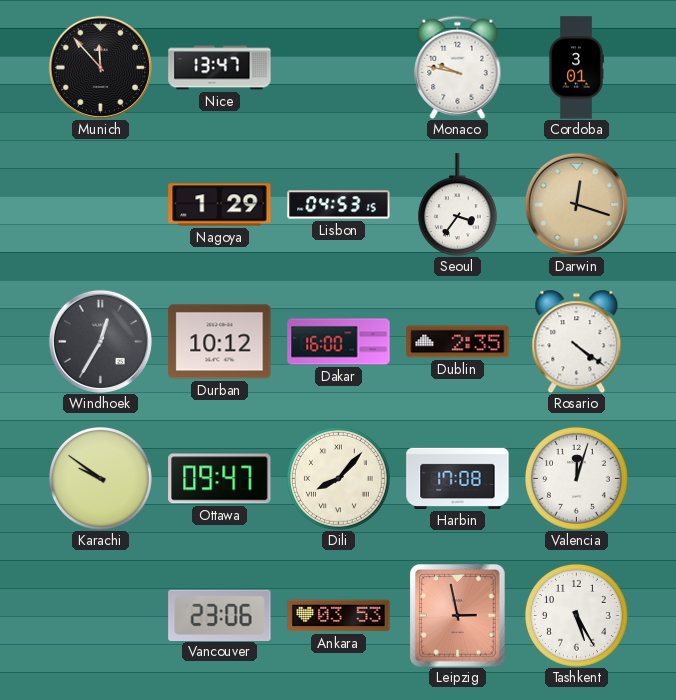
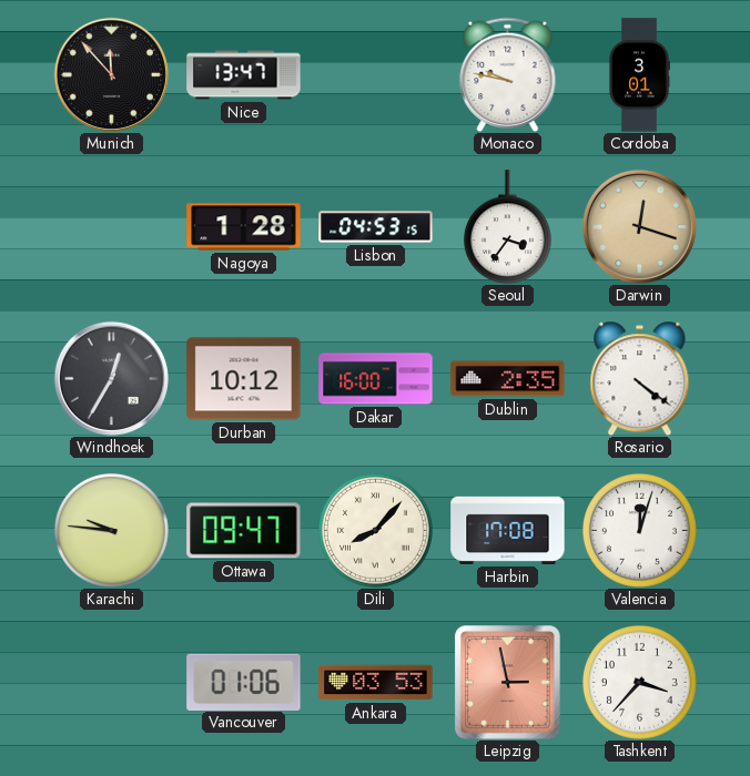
Nagoya: 1:29 -> 1:28 (244, 227)
Karachi: 9:51 -> 9:46 (111, 530)
Vancouver: 23:06 -> 01:06 (244, 682)
Tashkent: 5:25 -> 3:37 (639, 682)
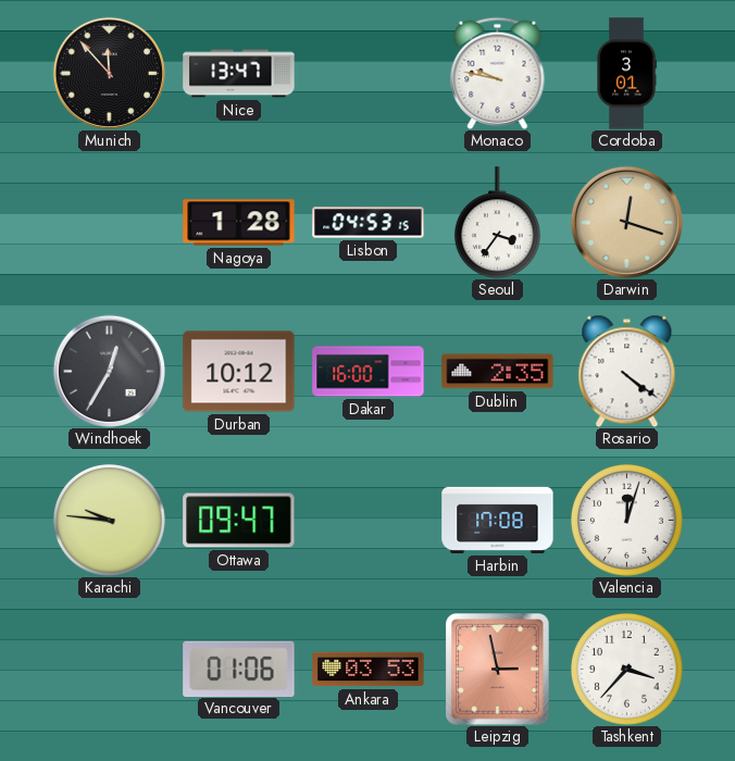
Dili: 8:07 -> none (375, 530)
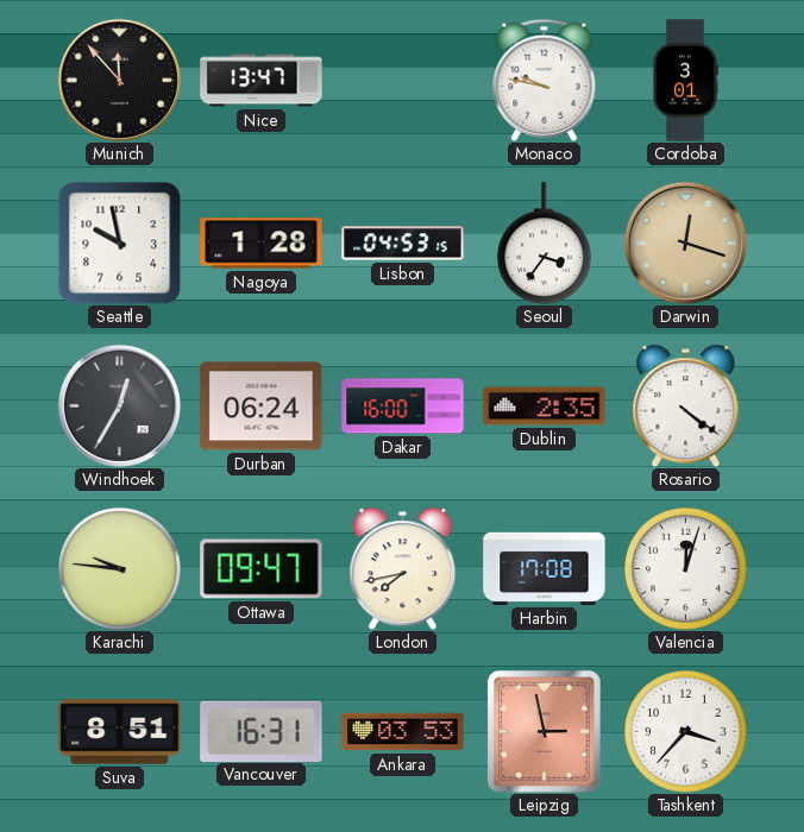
Seattle: none -> 9:58 (119, 242)
Durban: 10:12 -> 06:24 (262, 406)
London: none -> 7:43 (403, 568)
Suva: none -> 8:51 (120, 732)
Vancouver: 01:06 -> 16:31 (262, 731)
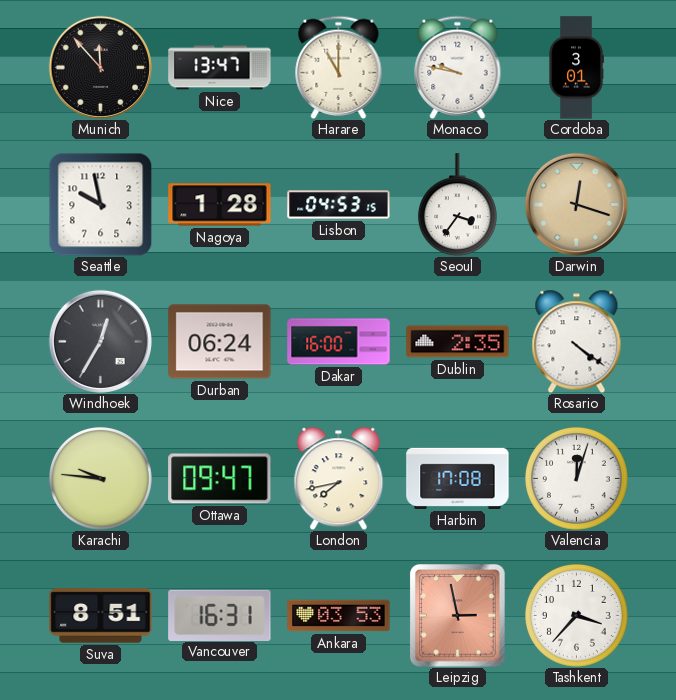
Harare: none -> 11:00 (339, 67)
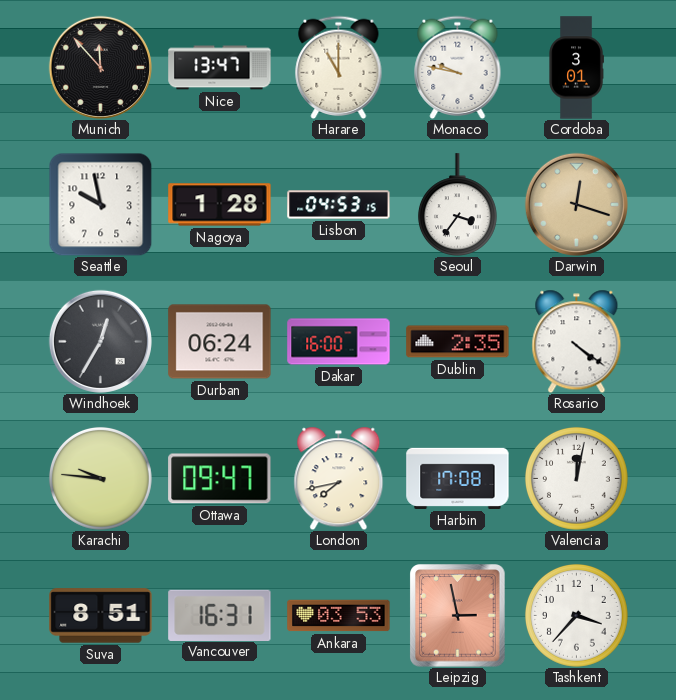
Valencia: 12:03 -> 12:02 (576, 478)
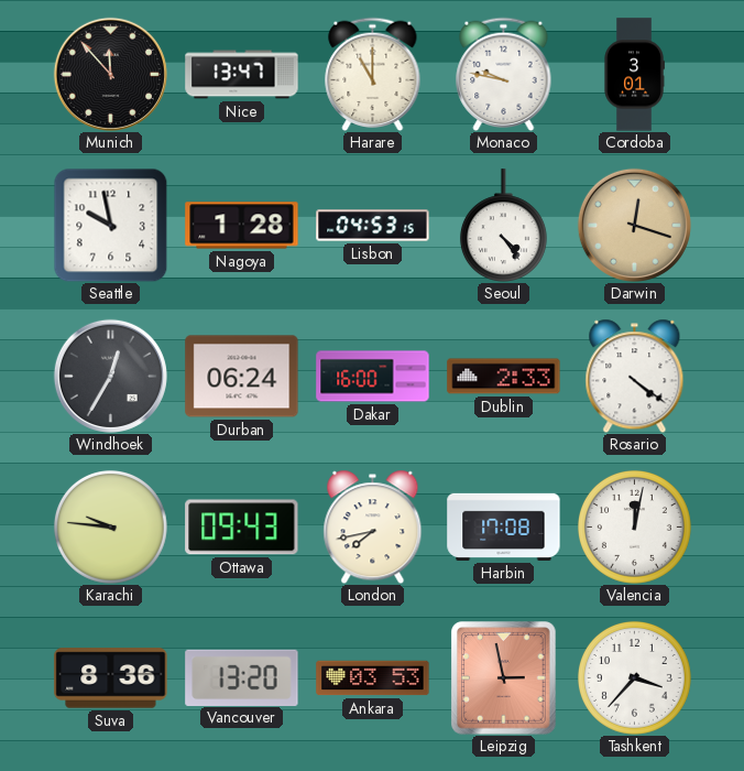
Seoul: 3:36 -> 4:24 (503, 225)
Dublin: 2:35 -> 2:33 (504, 377)
Ottawa: 09:47 -> 09:43 (242, 528)
Suva: 8:51 -> 8:36 (111, 678)
Vancouver: 16:31 -> 13:20 (242, 677)
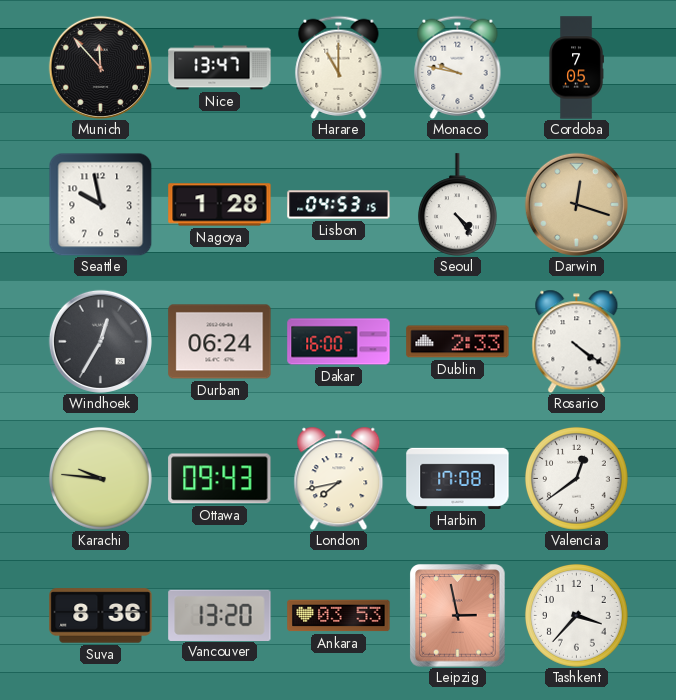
Cordoba: 3:01 -> 7:05 (576, 68)
Valencia: 12:02 -> 12:39 (576, 478)
